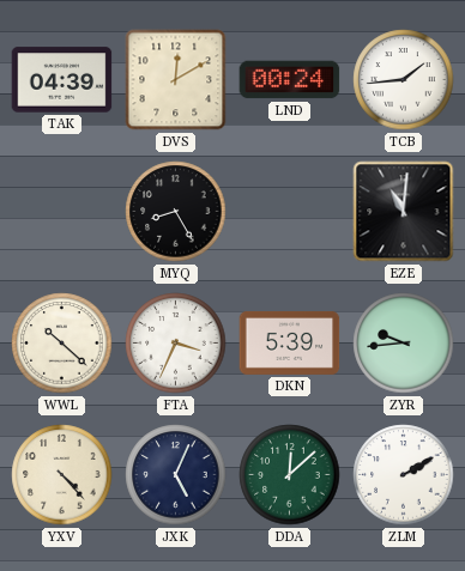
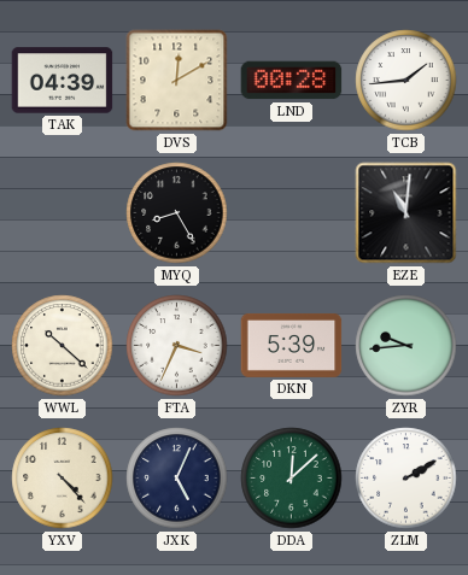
LND: 00:24 -> 00:28 (292, 81)
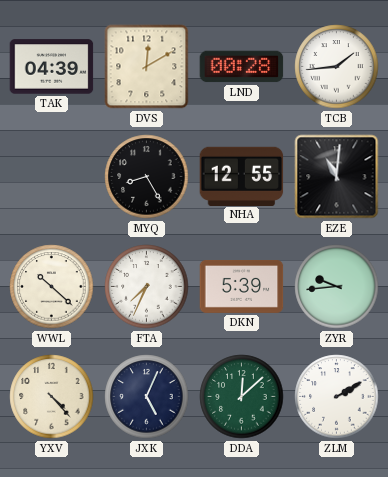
NHA: none -> 12:55 (242, 176)
FTA: 3:34 -> 7:34 (147, 287)
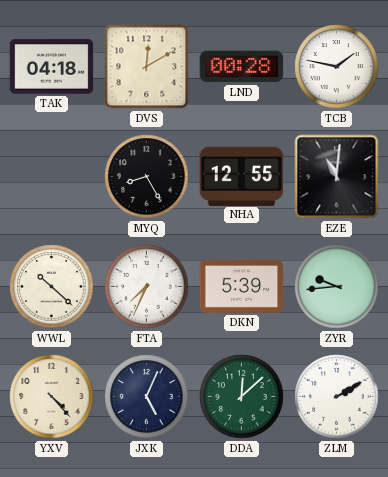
TAK: 04:39 -> 04:18 (52, 67)
TCB: 1:44 -> 1:47 (337, 67)
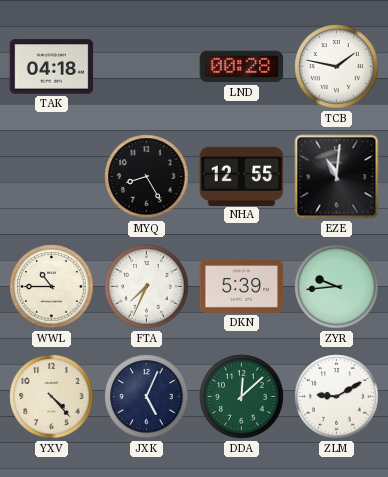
DVS: 12:10 -> none (147, 67)
WWL: 10:22 -> 10:45 (52, 287)
ZLM: 2:10 -> 9:10 (337, 397)
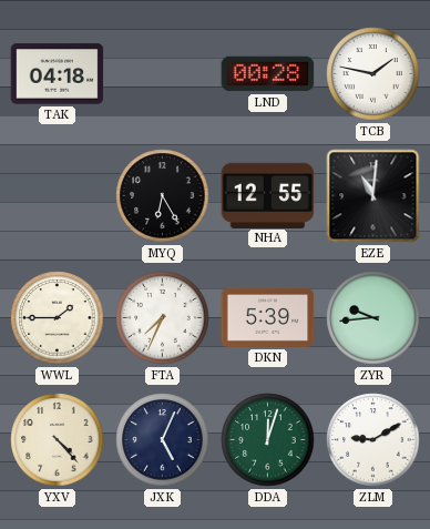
MYQ: 8:25 -> 6:25 (163, 196)
WWL: 10:45 -> 1:45 (58, 318)
DDA: 12:08 -> 12:03 (268, 440)
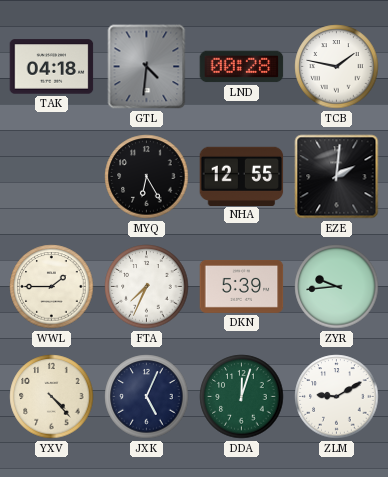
GTL: none -> 4:31 (147, 67)
EZE: 11:01 -> 2:01 (337, 177)
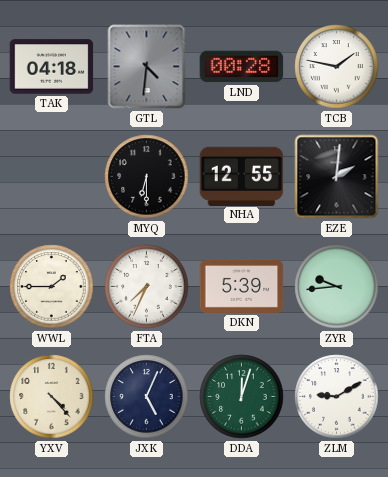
MYQ: 6:25 -> 6:30 (147, 177)
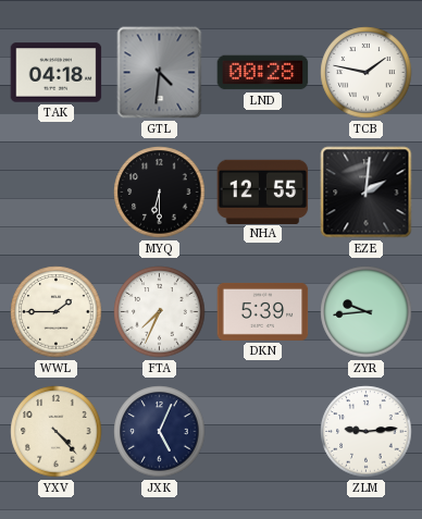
DDA: 12:03 -> none (242, 397)
ZLM: 9:10 -> 9:14 (367, 432)
